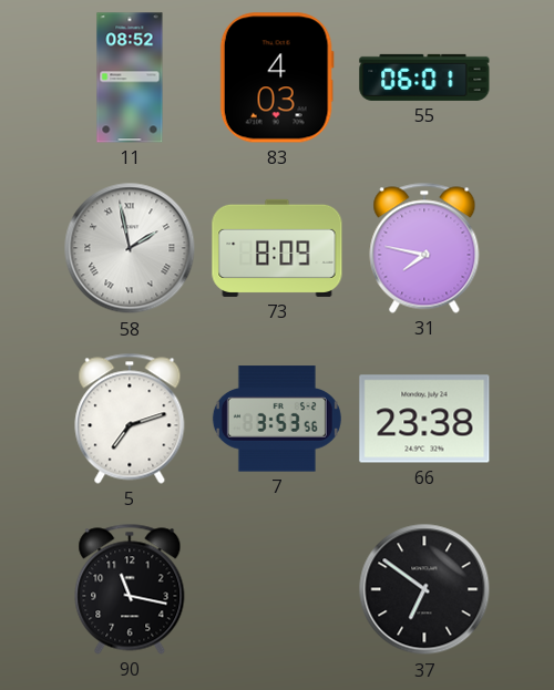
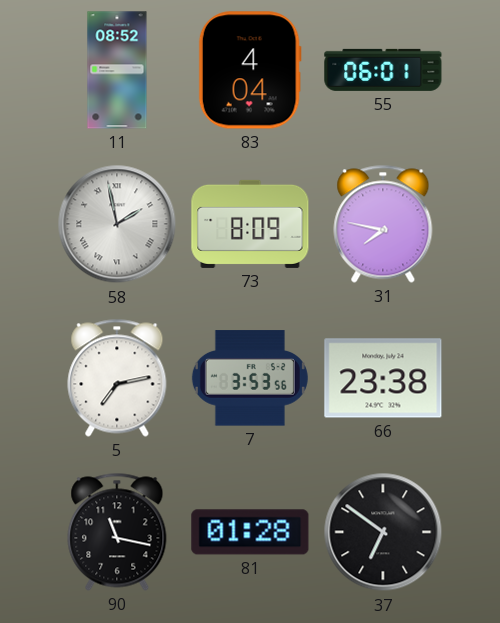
83: 4:03 -> 4:04 (250, 70)
5: 7:12 -> 7:13 (117, 378)
81: none -> 01:28 (250, 532)
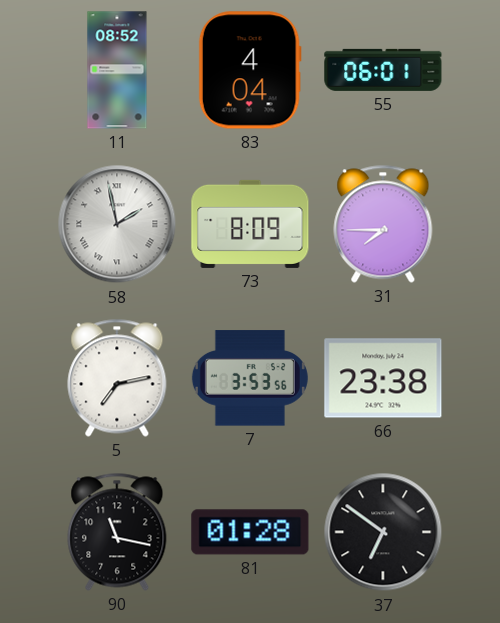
31: 7:47 -> 7:45 (383, 224)
